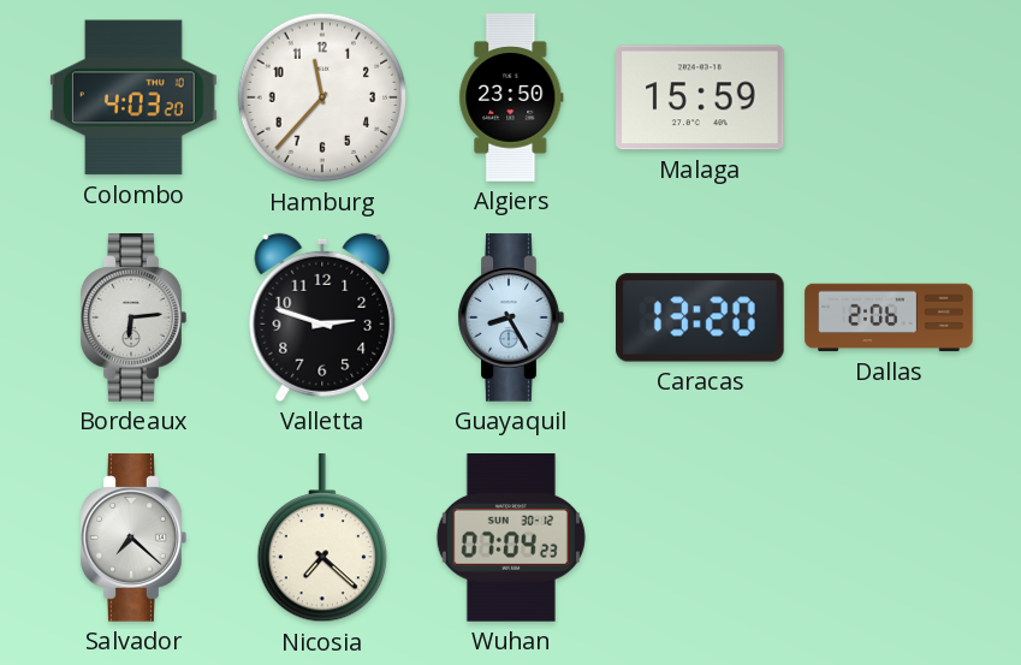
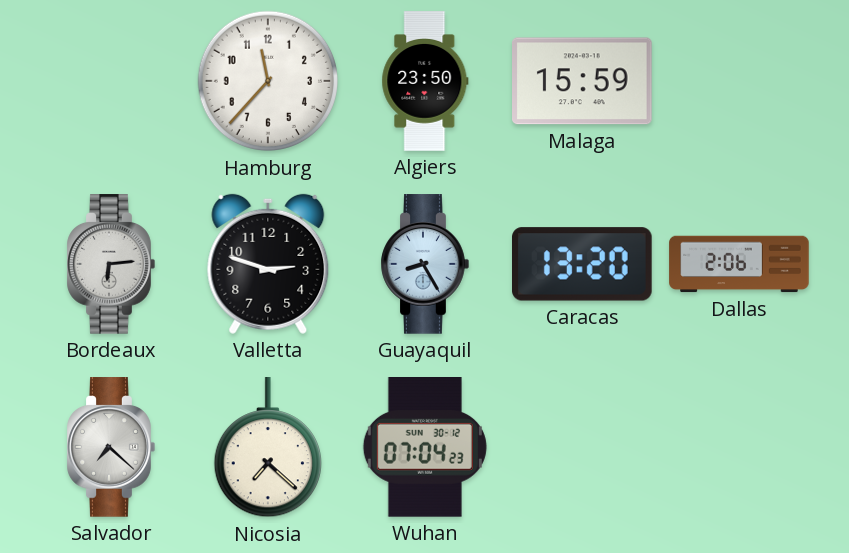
Colombo: 4:03 -> none (133, 97)
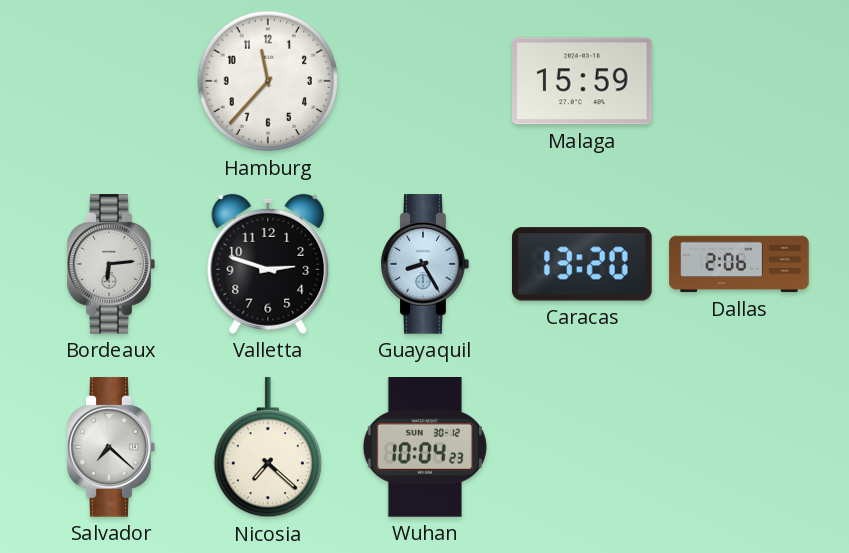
Algiers: 23:50 -> none (425, 81)
Wuhan: 07:04 -> 10:04 (425, 448)
